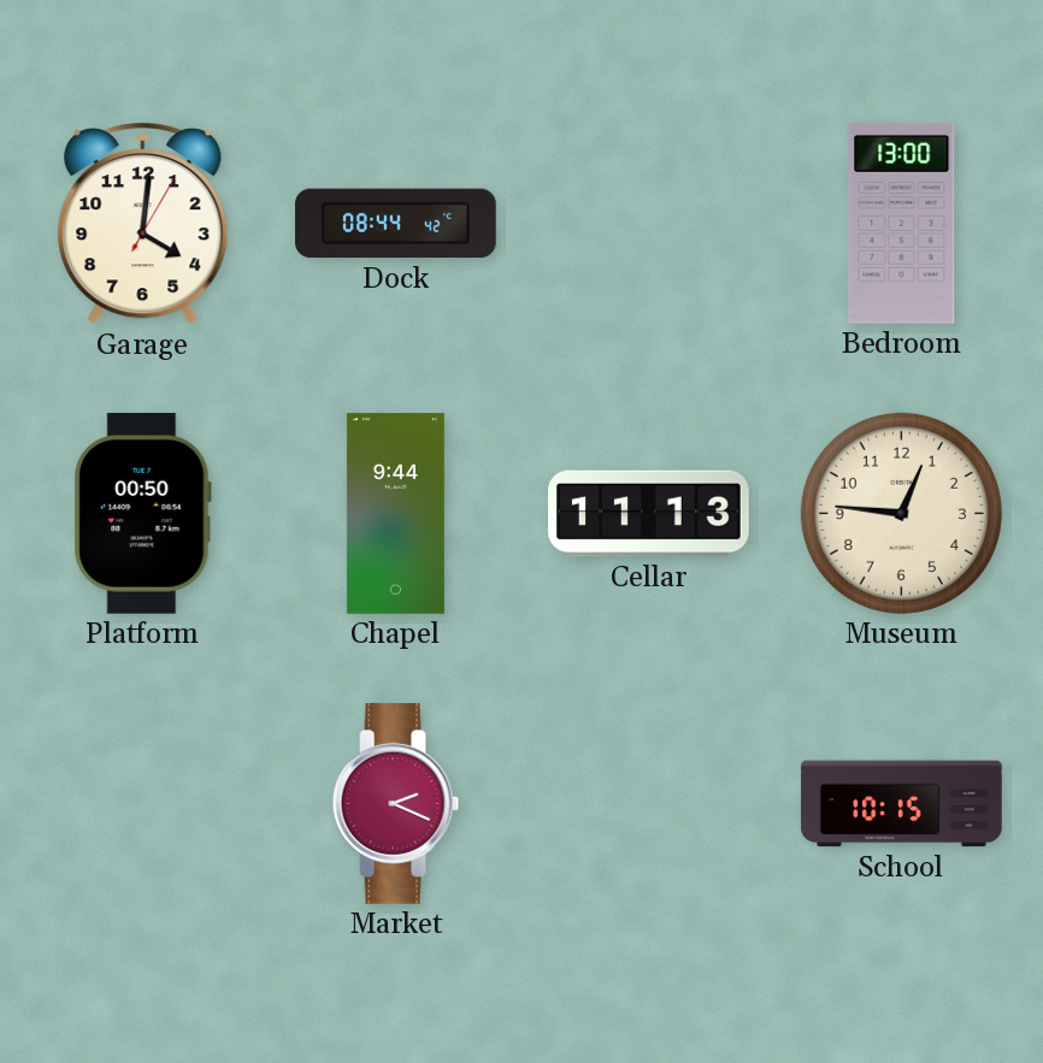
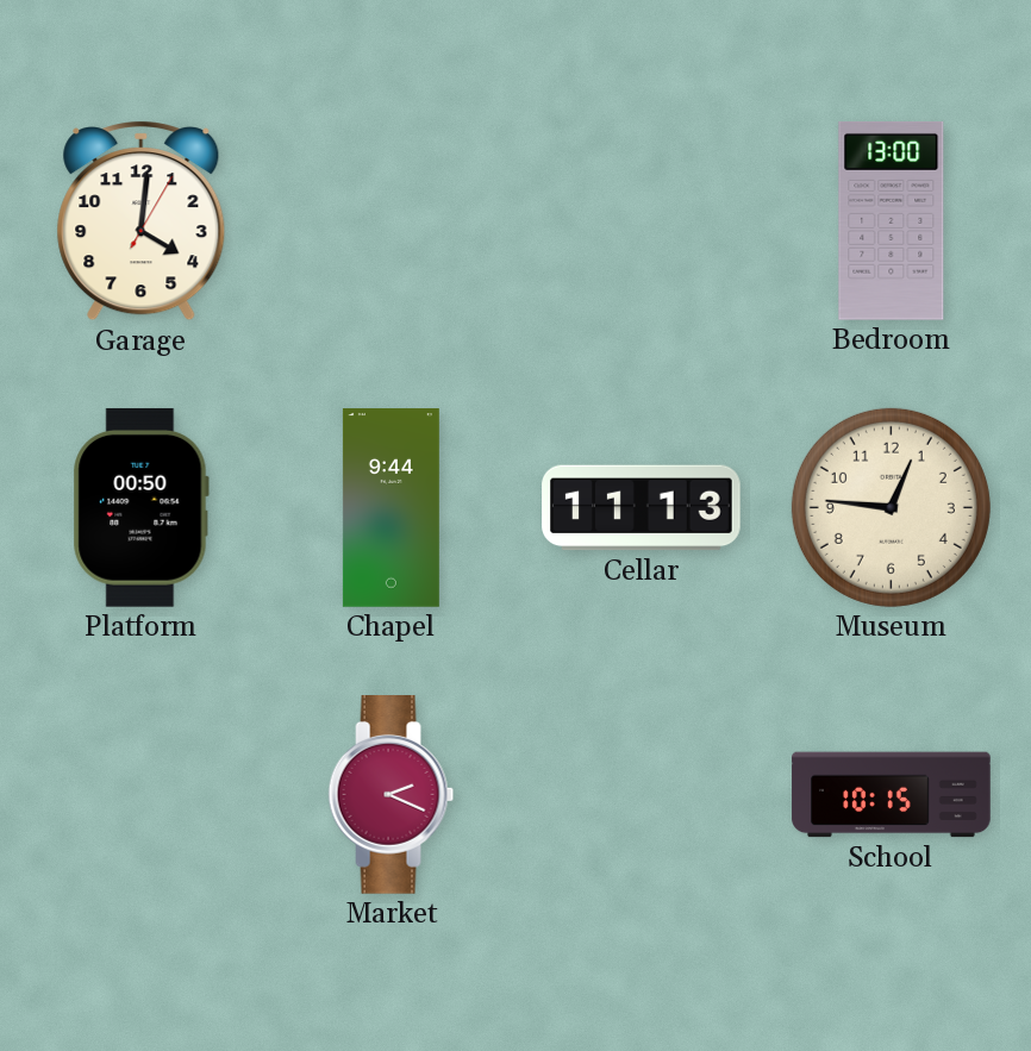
Dock: 08:44 -> none (396, 224)
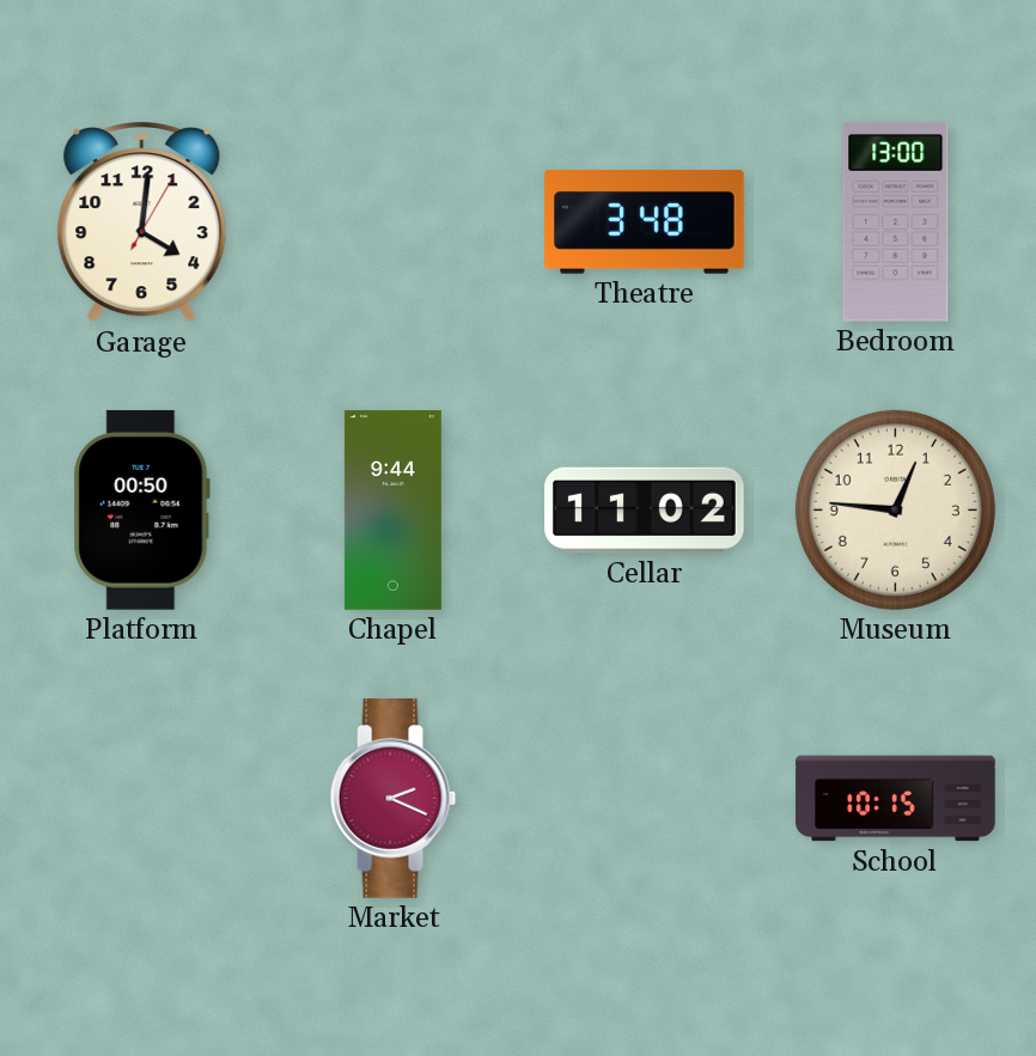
Theatre: none -> 3:48 (645, 222)
Cellar: 11:13 -> 11:02 (645, 511)
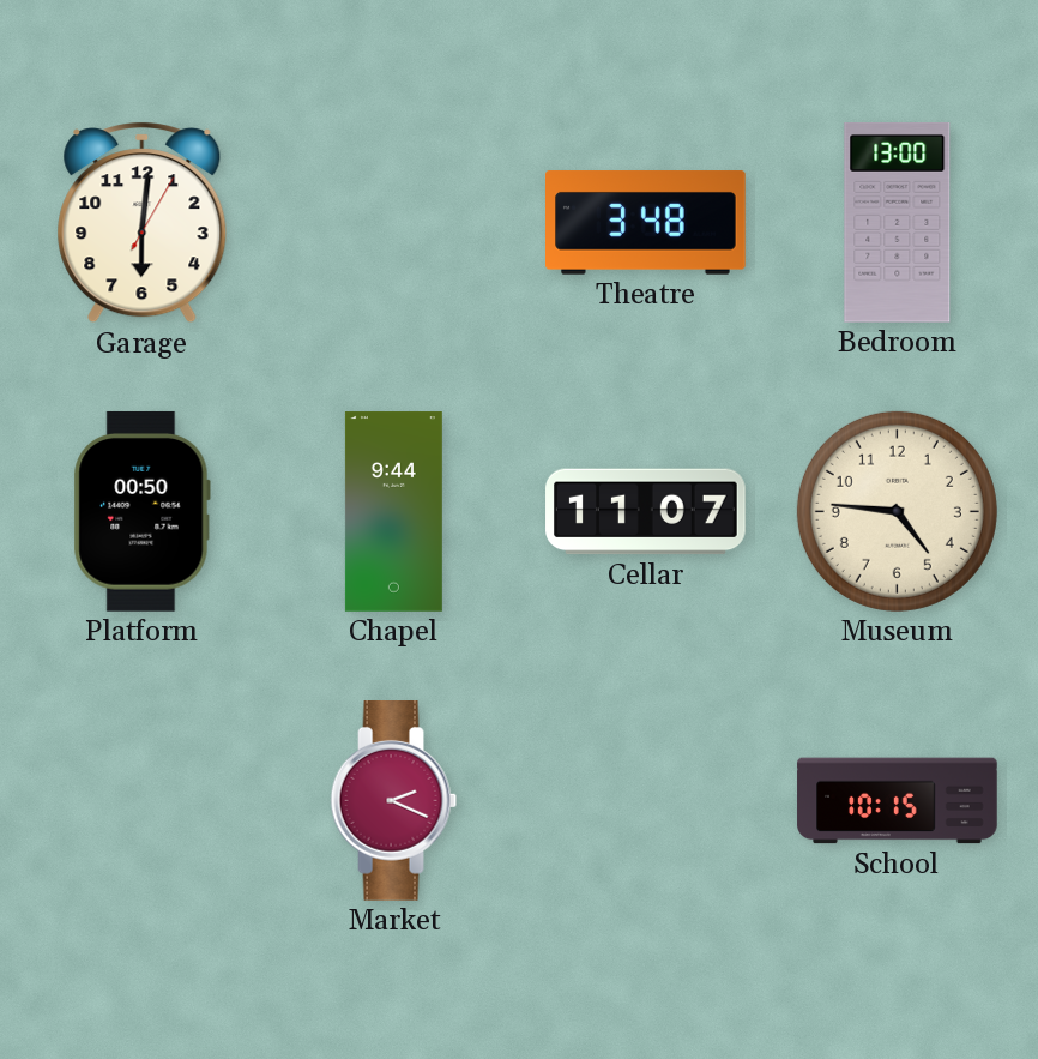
Garage: 4:01 -> 6:01 (143, 223)
Cellar: 11:02 -> 11:07 (646, 512)
Museum: 12:46 -> 4:46 (897, 511)
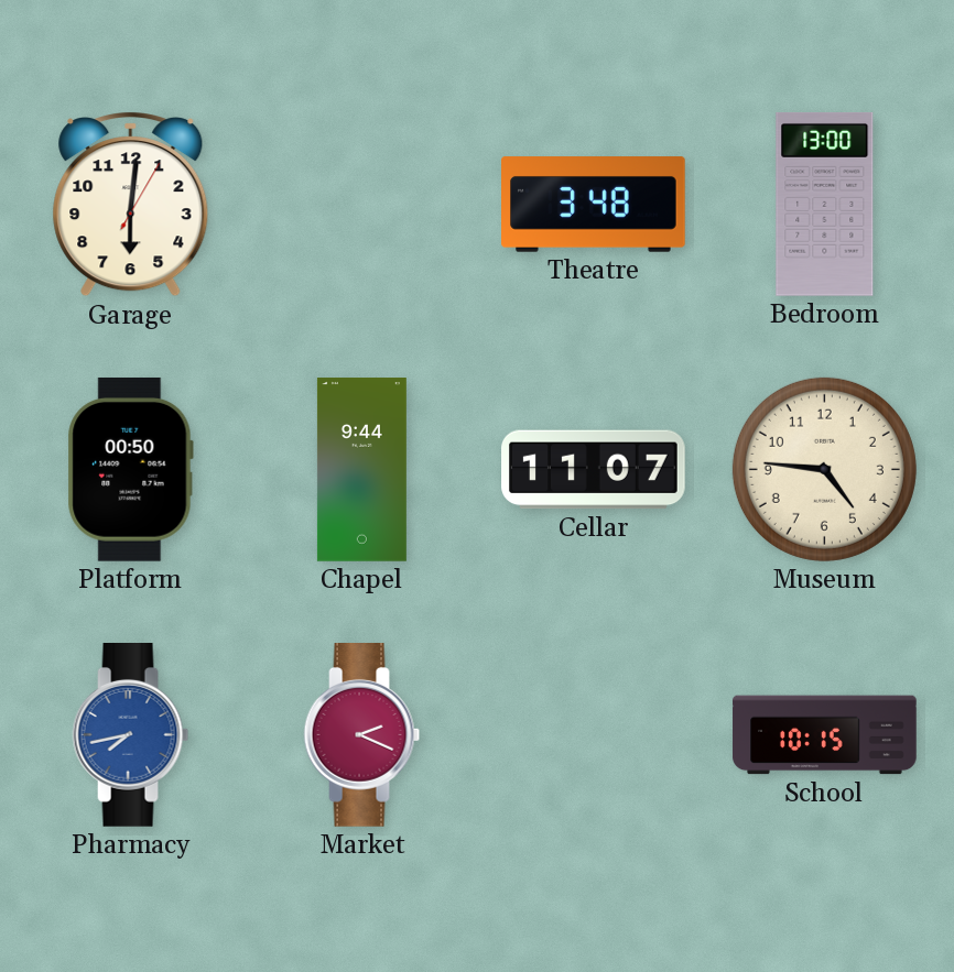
Pharmacy: none -> 7:43 (131, 735)
